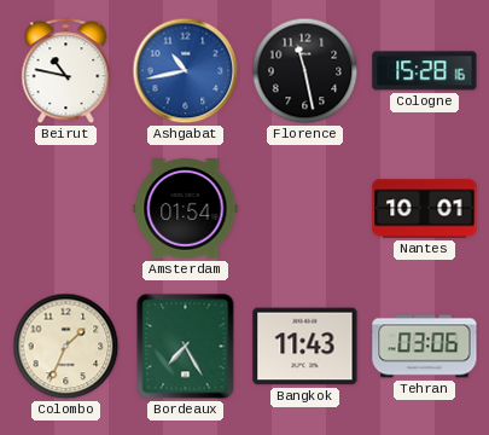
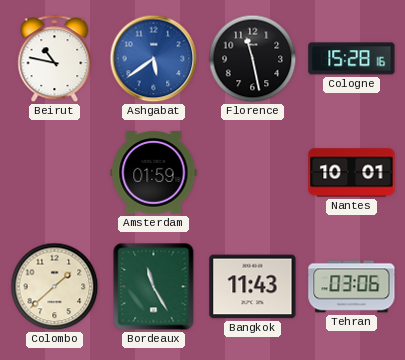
Ashgabat: 10:43 -> 5:39 (154, 59)
Amsterdam: 01:54 -> 01:59 (154, 173)
Colombo: 1:34 -> 1:38 (55, 287)
Bordeaux: 7:25 -> 11:25 (154, 287)
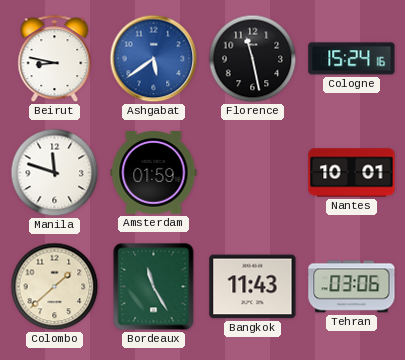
Beirut: 10:47 -> 8:47 (55, 59)
Cologne: 15:28 -> 15:24 (352, 59)
Manila: none -> 11:48 (55, 173)
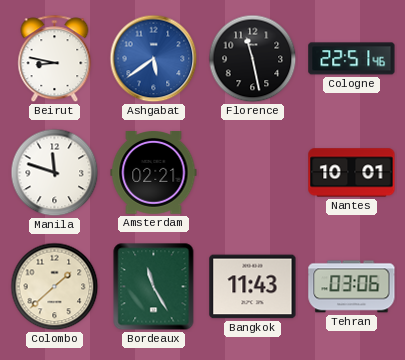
Cologne: 15:24 -> 22:51 (352, 59)
Amsterdam: 01:59 -> 02:21 (154, 173)
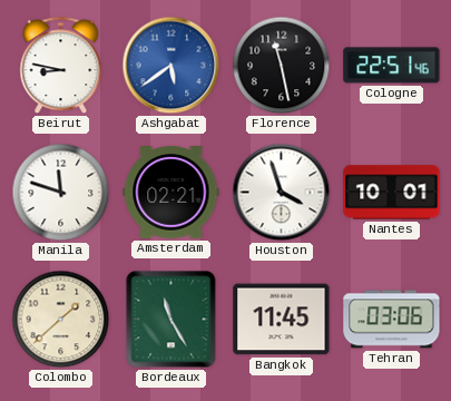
Houston: none -> 3:57 (282, 193)
Bangkok: 11:43 -> 11:45 (282, 320)
